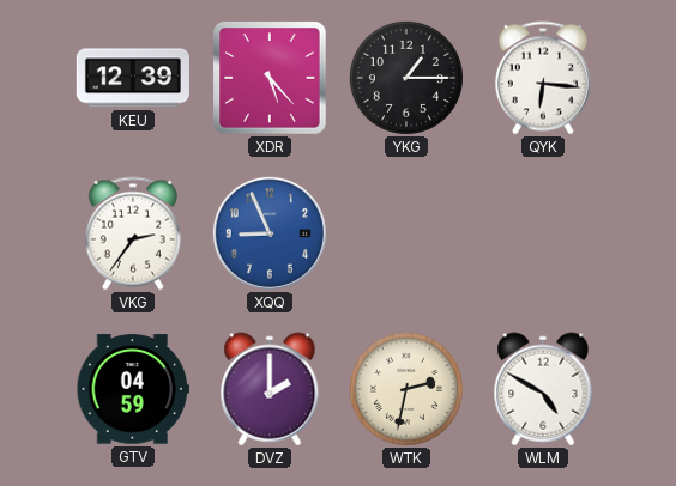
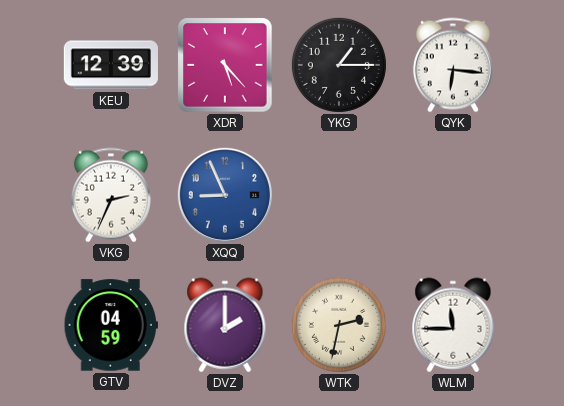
VKG: 2:36 -> 2:34 (111, 195)
WLM: 4:50 -> 11:45 (453, 325)
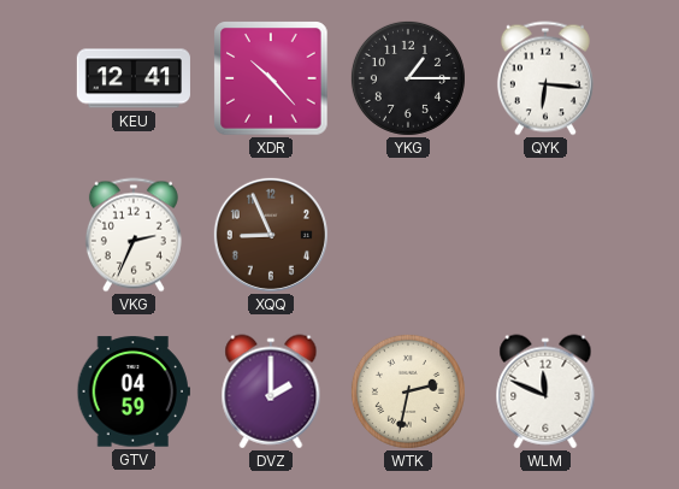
KEU: 12:39 -> 12:41 (134, 78)
XDR: 5:23 -> 10:23 (271, 78)
XQQ dial: blue -> brown (271, 235)
WLM: 11:45 -> 11:49 (545, 391)
